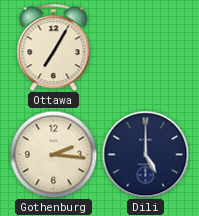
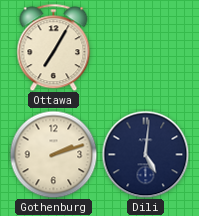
Gothenburg: 2:16 -> 2:12 (53, 154)
Dili: 5:00 -> 5:01 (145, 154)
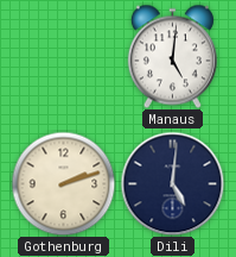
Ottawa: 7:05 -> none (54, 47)
Manaus: none -> 5:01 (172, 56)
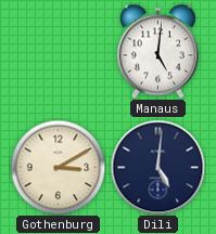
Gothenburg: 2:12 -> 3:10 (58, 167)
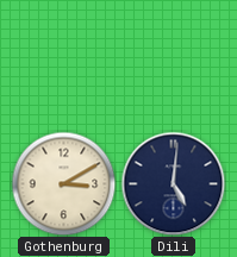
Manaus: 5:01 -> none (157, 51)
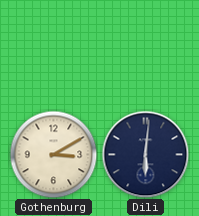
Dili: 5:01 -> 6:01 (145, 154)
